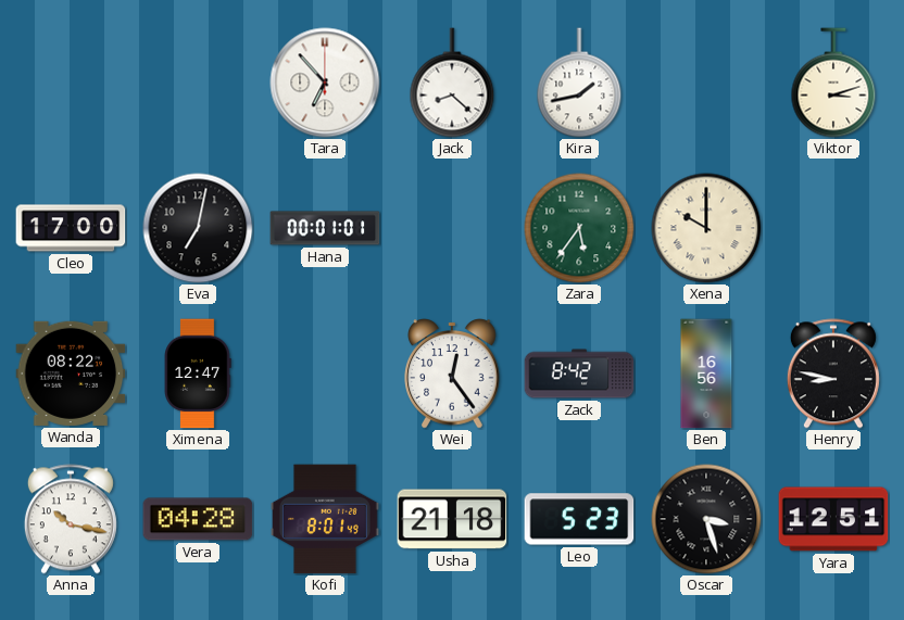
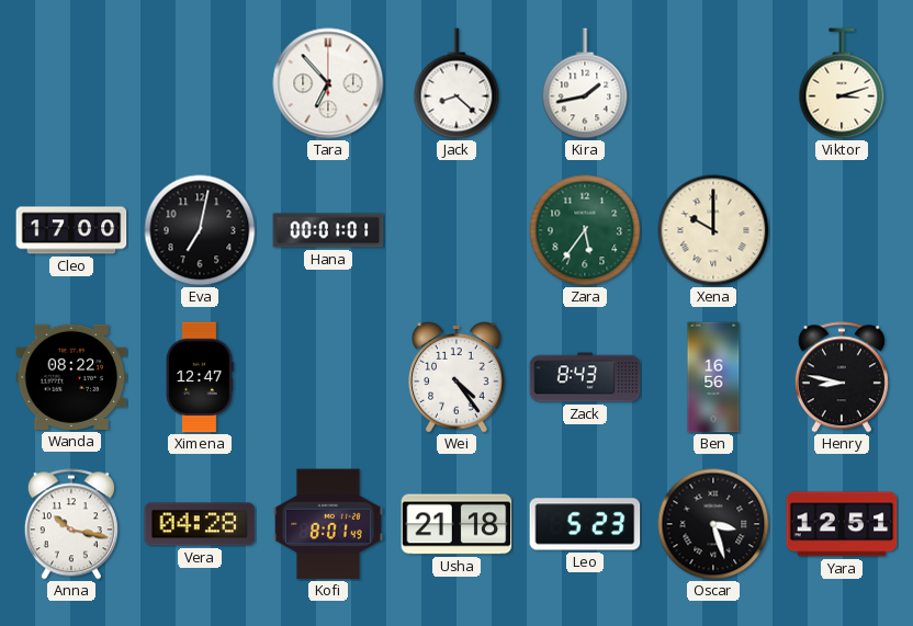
Wei: 12:24 -> 4:24 (456, 377)
Zack: 8:42 -> 8:43 (585, 377)
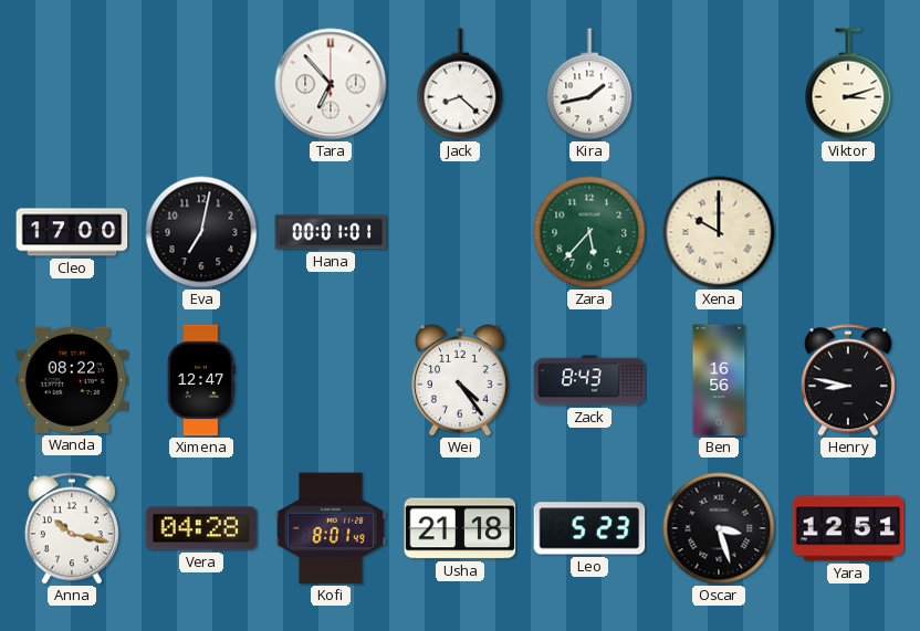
Zara: 5:36 -> 5:37 (589, 232)
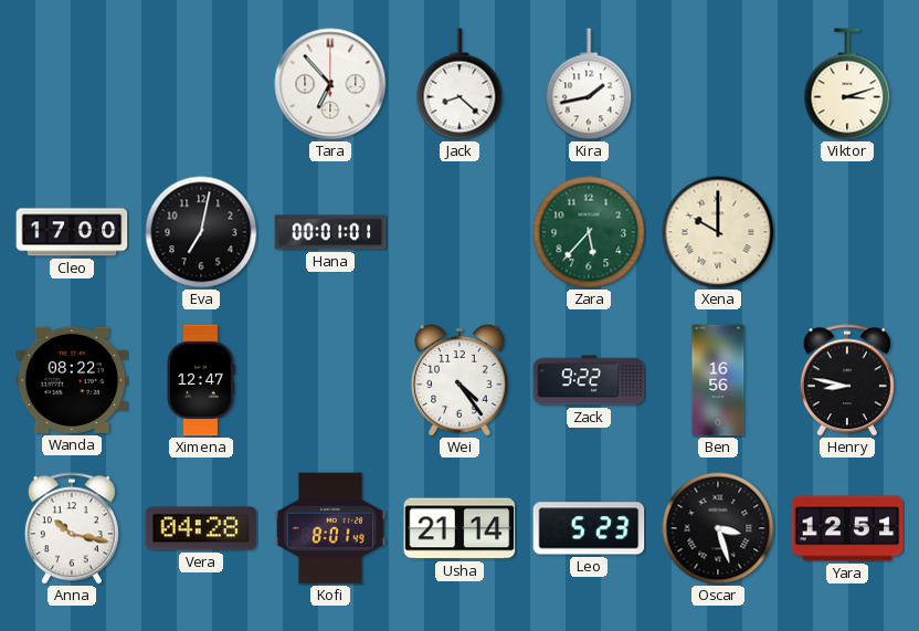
Zack: 8:43 -> 9:22 (589, 380)
Usha: 21:18 -> 21:14 (459, 528)
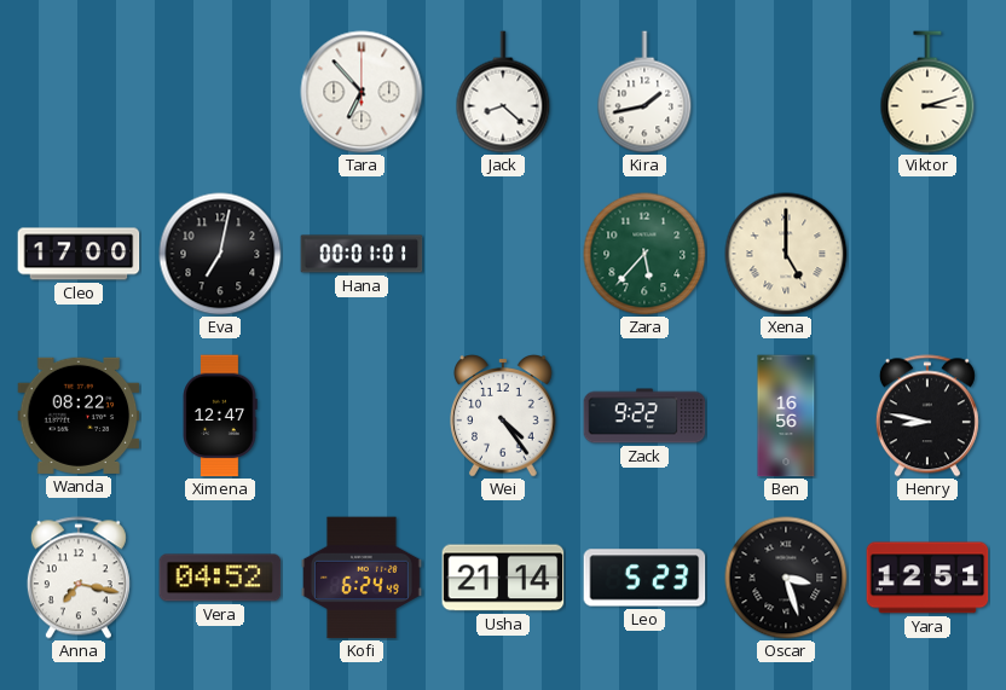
Xena: 10:00 -> 5:00 (786, 254)
Anna: 10:17 -> 7:17 (79, 578)
Vera: 04:28 -> 04:52 (220, 578)
Kofi: 8:01 -> 6:24 (362, 578)
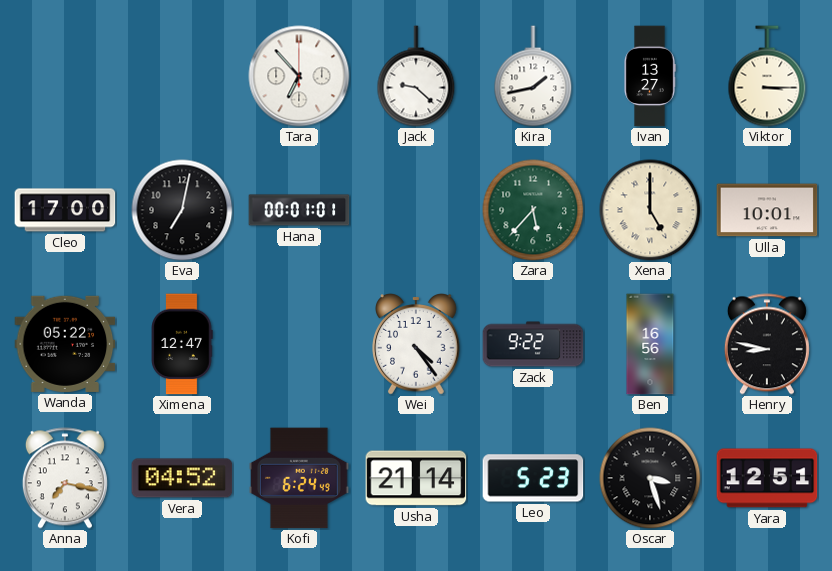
Jack: 8:22 -> 9:22 (416, 76)
Ivan: none -> 13:27 (650, 76)
Viktor: 3:12 -> 3:15 (767, 76)
Ulla: none -> 10:01 (767, 210)
Wanda: 08:22 -> 05:22 (65, 344)
